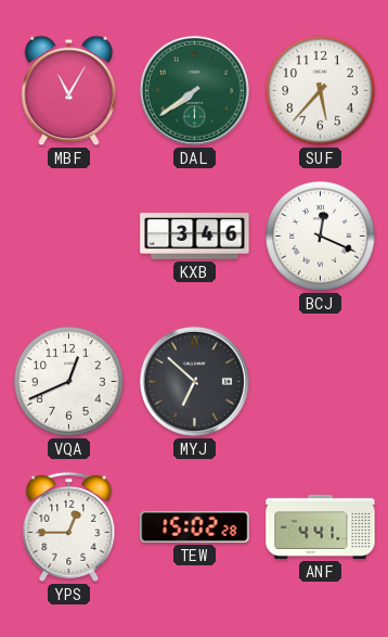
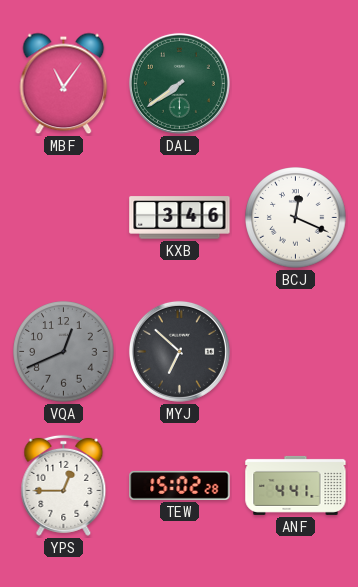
MBF: 11:05 -> 11:06 (64, 84)
SUF: 5:37 -> none (321, 91)
VQA dial: white -> grey (64, 352)
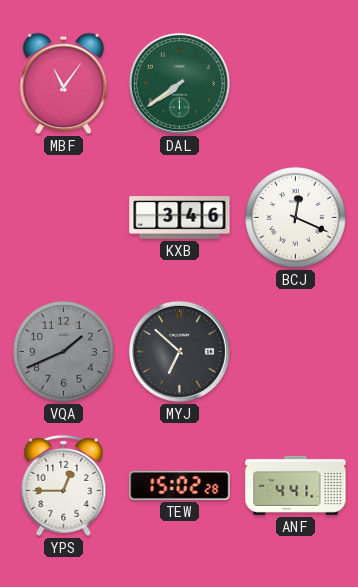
VQA: 12:41 -> 1:41 (64, 352)
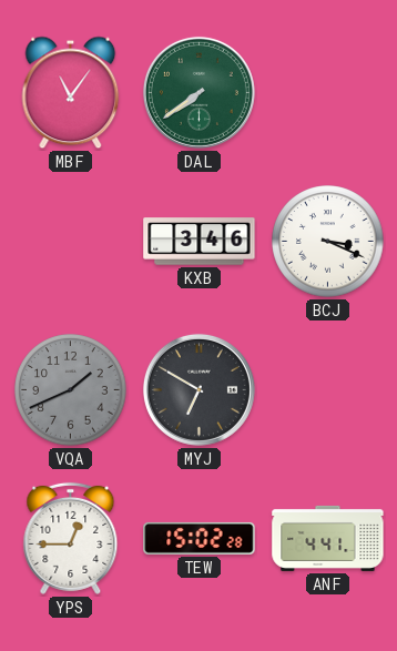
BCJ: 12:19 -> 3:19 (328, 242)
MYJ: 6:52 -> 6:50 (198, 389)
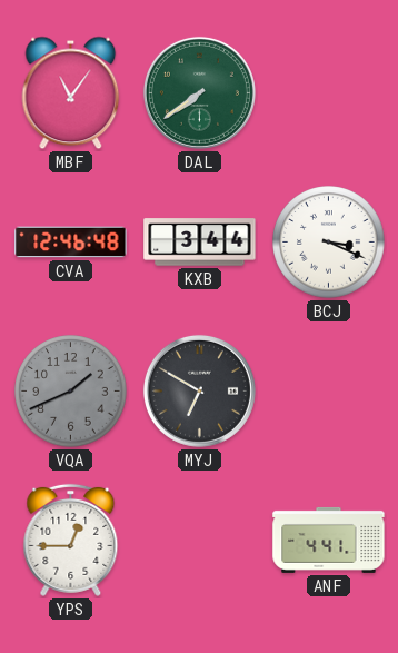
CVA: none -> 12:46 (71, 243)
KXB: 3:46 -> 3:44 (200, 243)
TEW: 15:02 -> none (200, 538)
